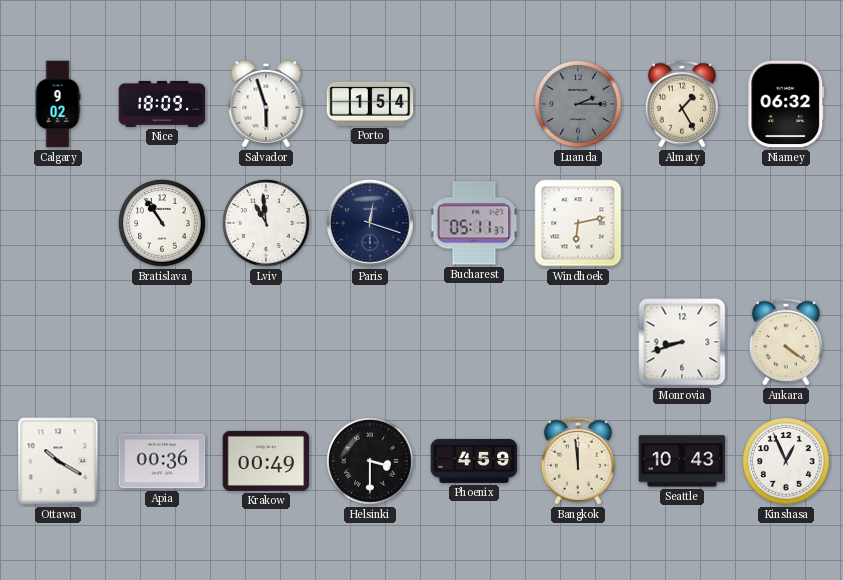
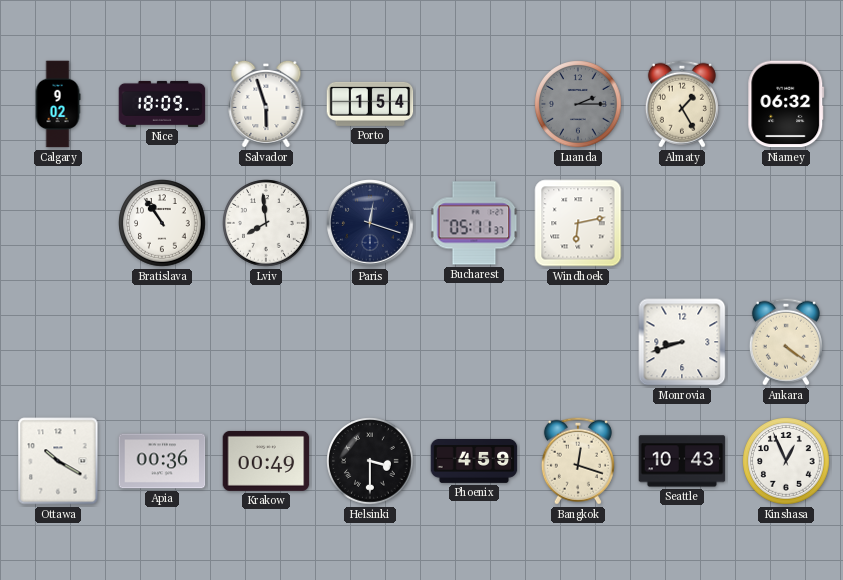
Lviv: 10:59 -> 7:59 (266, 223)
Bangkok: 11:59 -> 12:18 (578, 461)
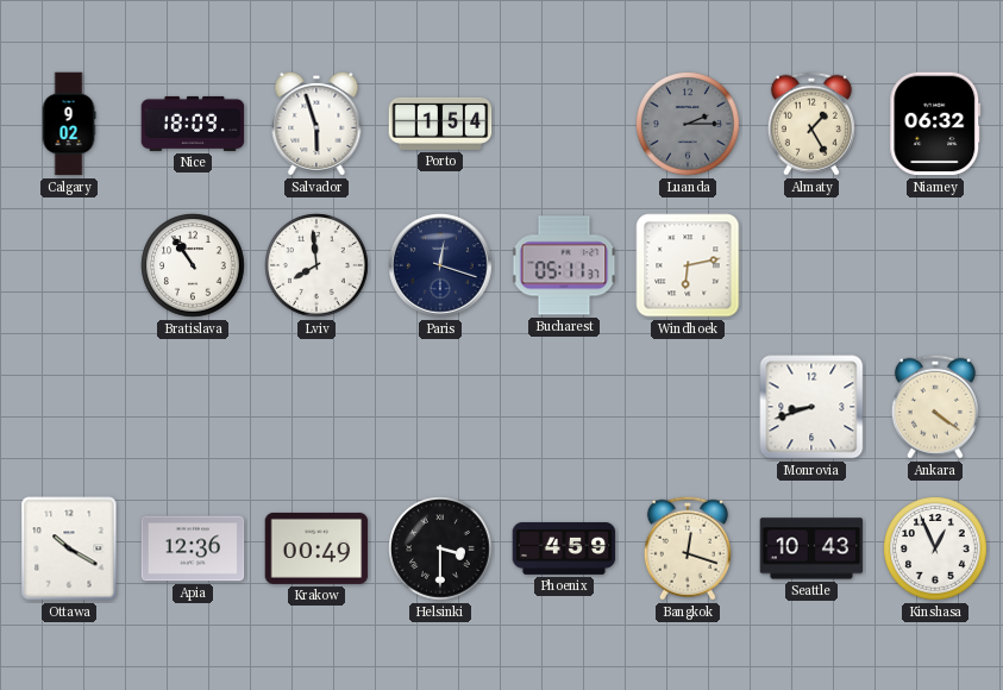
Apia: 00:36 -> 12:36 (193, 548)
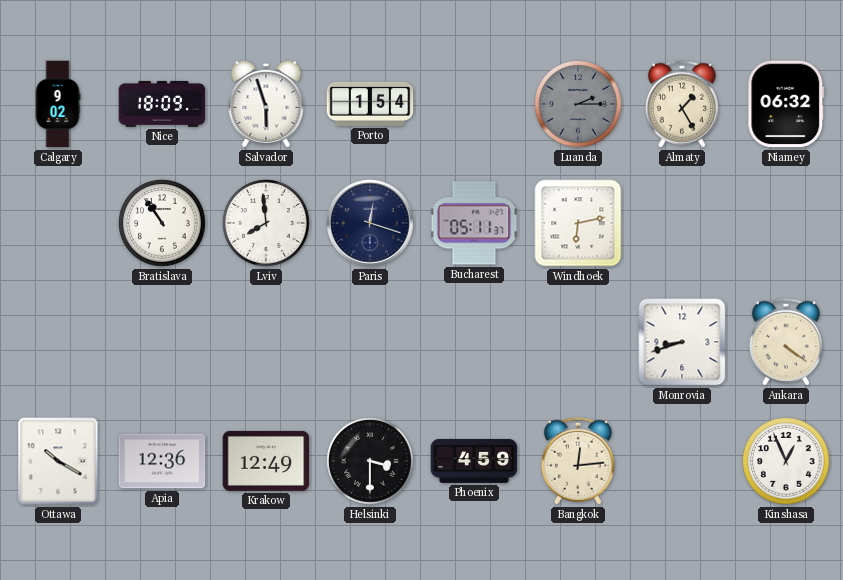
Krakow: 00:49 -> 12:49 (266, 461)
Bangkok: 12:18 -> 12:14 (578, 461)
Seattle: 10:43 -> none (811, 548)
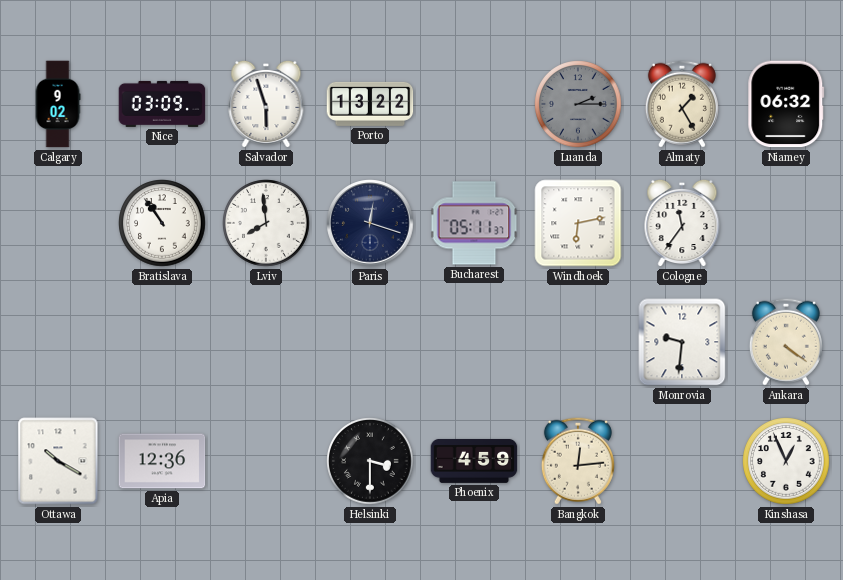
Nice: 18:09 -> 03:09 (162, 104)
Porto: 1:54 -> 13:22 (370, 104)
Cologne: none -> 11:36 (682, 223)
Monrovia: 8:42 -> 9:31 (682, 342)
Krakow: 12:49 -> none (266, 461)
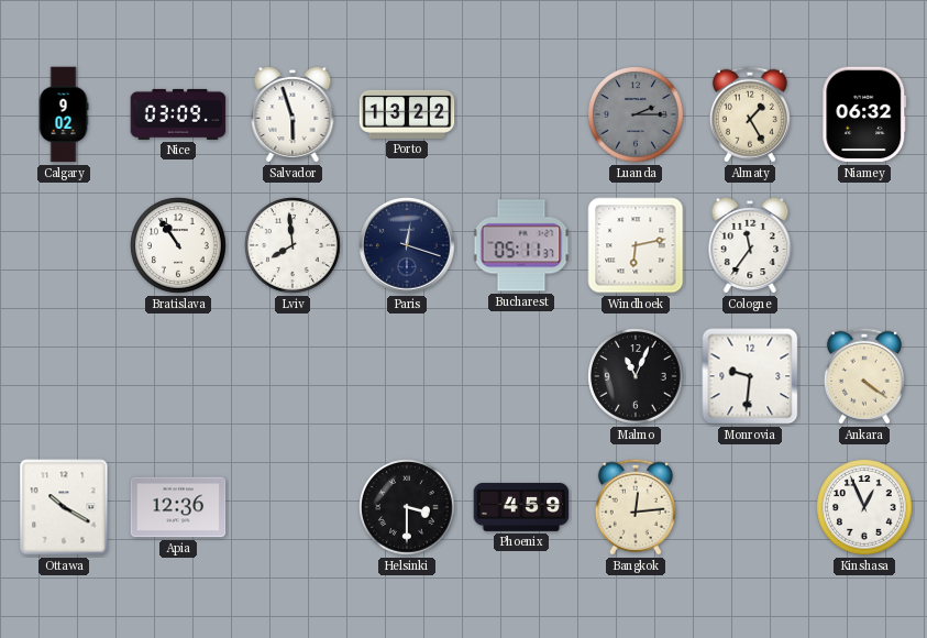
Malmo: none -> 11:04 (636, 376)
